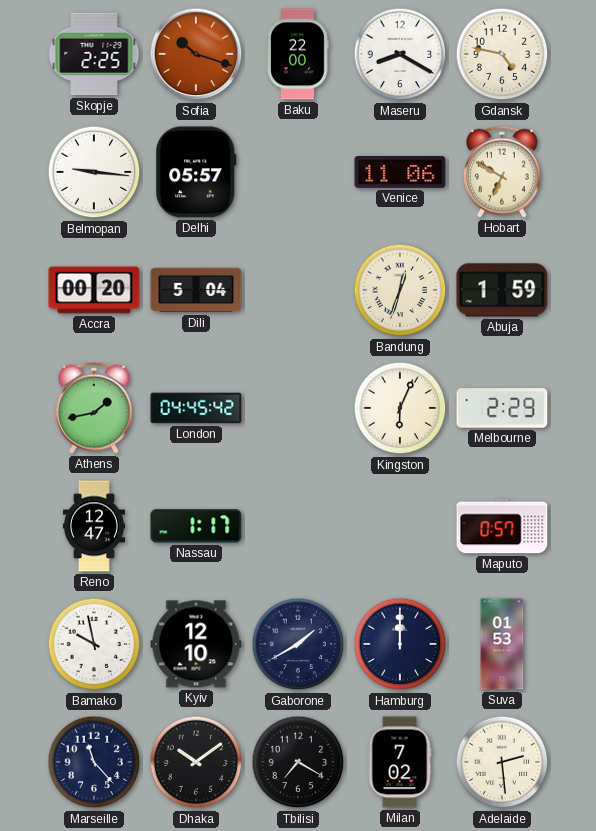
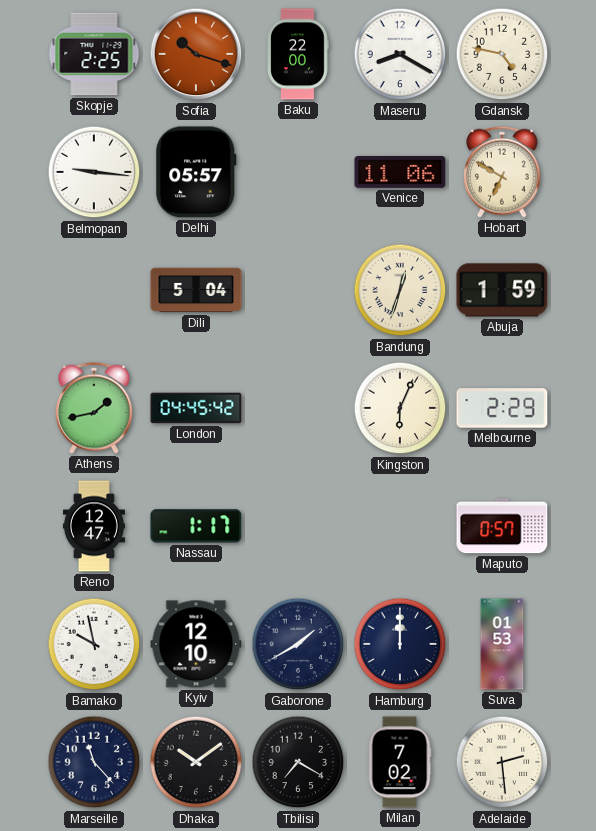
Accra: 00:20 -> none (94, 290)
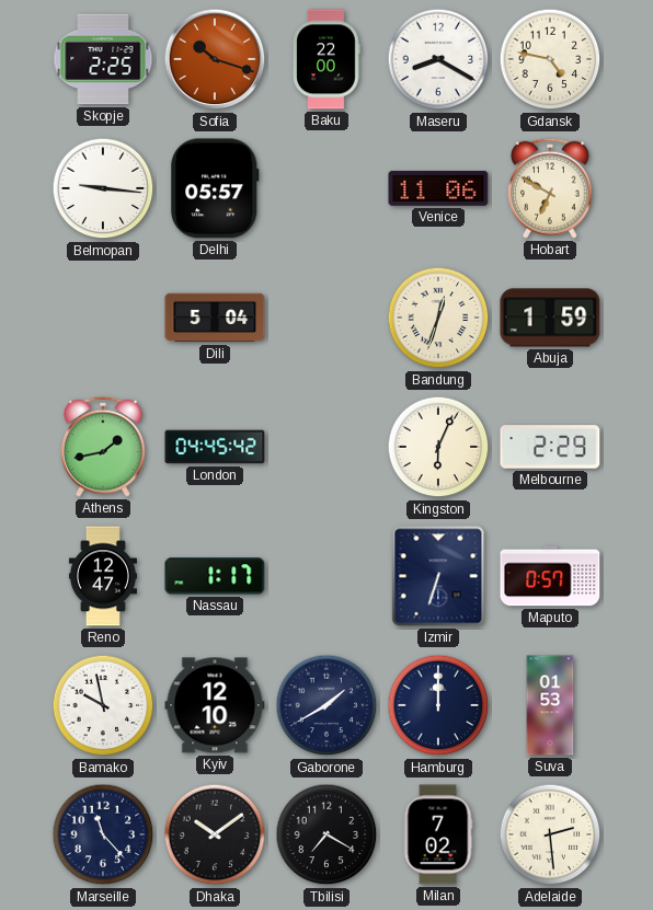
Izmir: none -> 6:33 (438, 576)
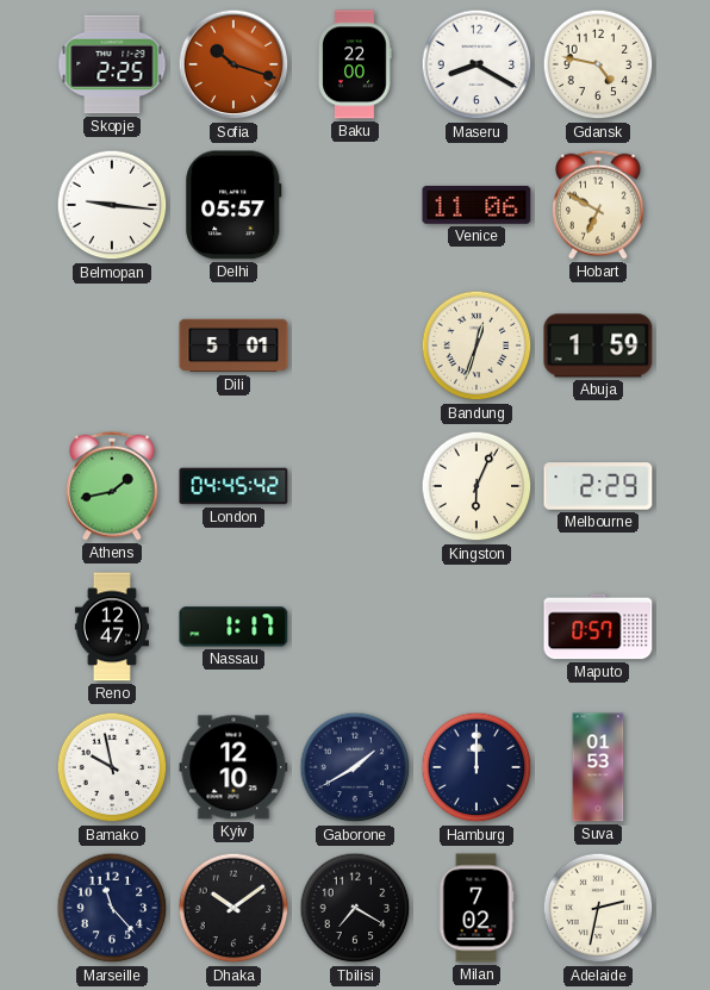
Dili: 5:04 -> 5:01 (233, 345)
Izmir: 6:33 -> none (438, 576)
Adelaide: 2:29 -> 2:32 (598, 908)
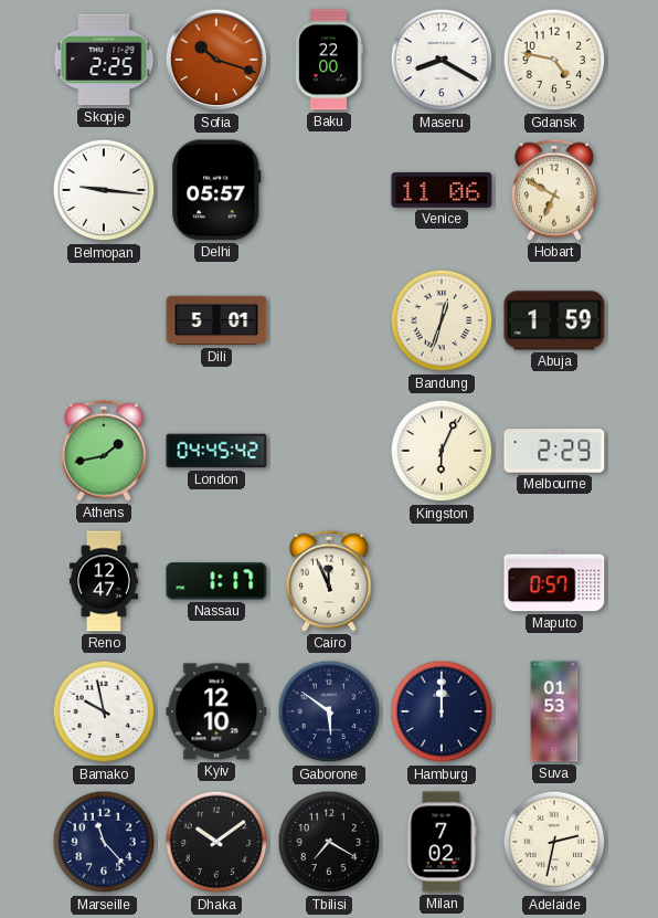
Cairo: none -> 11:56 (330, 581)
Gaborone: 1:40 -> 5:51 (329, 711)
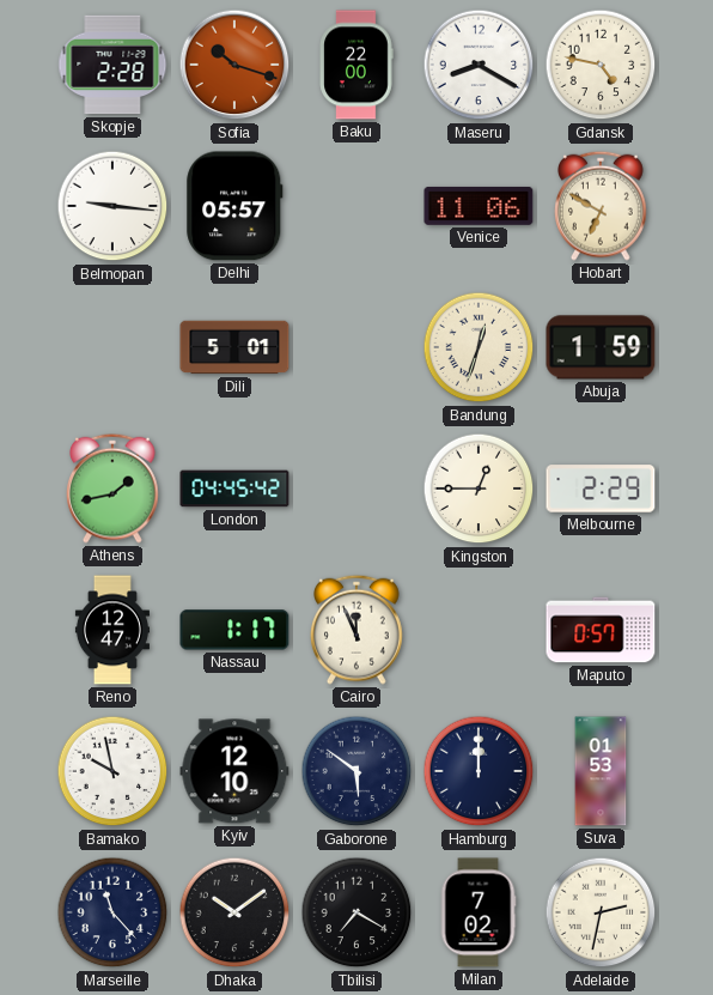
Skopje: 2:25 -> 2:28 (112, 65)
Kingston: 6:04 -> 12:45 (479, 489)
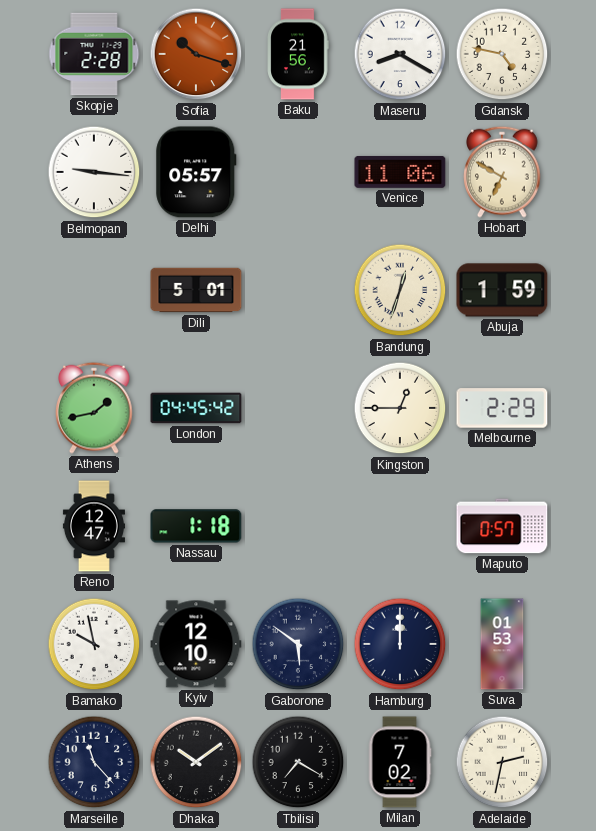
Baku: 22:00 -> 21:56 (298, 54)
Nassau: 1:17 -> 1:18 (196, 526)
Cairo: 11:56 -> none (358, 630)
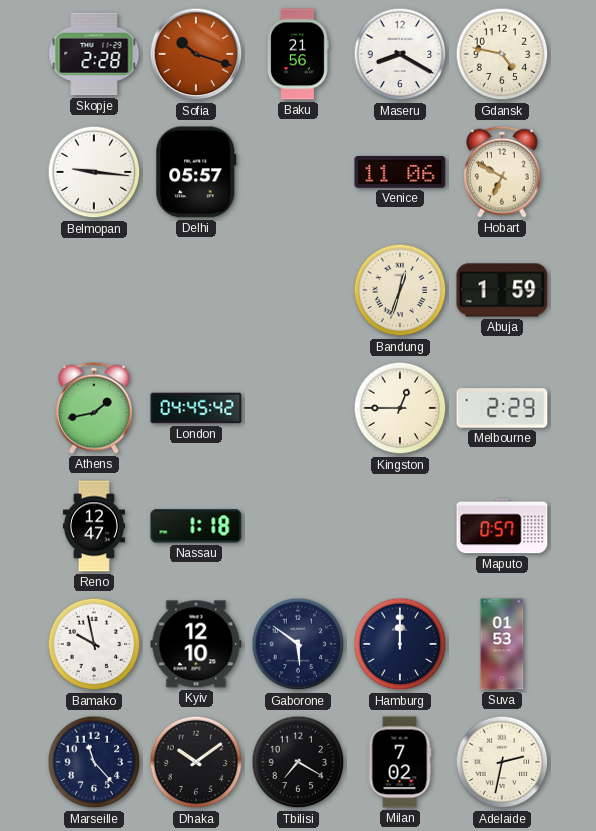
Dili: 5:01 -> none (196, 290)
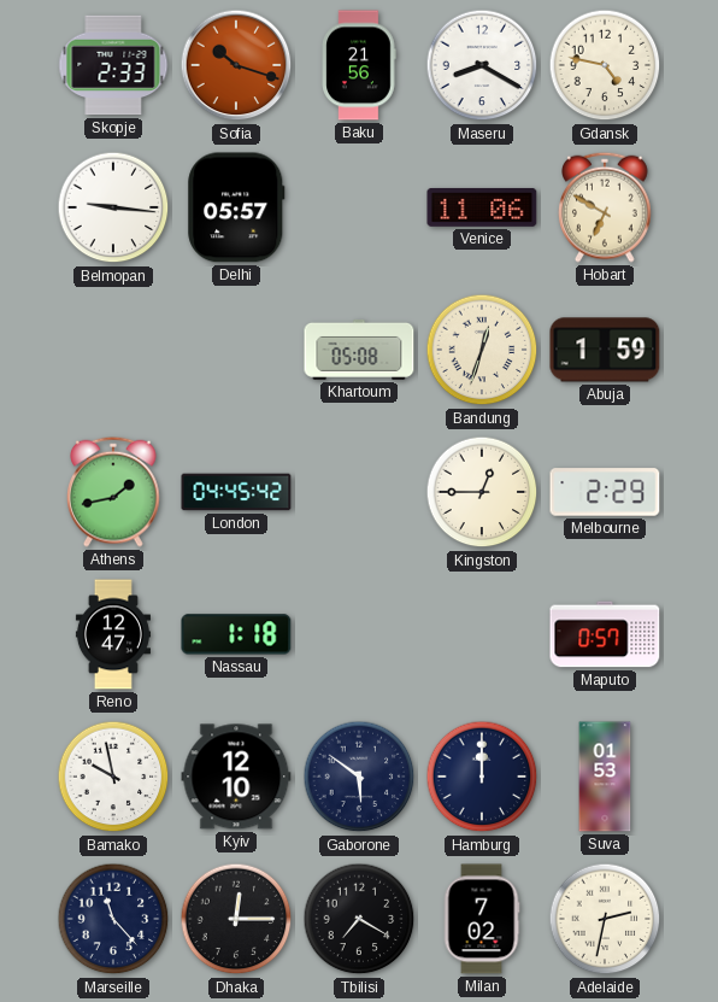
Skopje: 2:28 -> 2:33 (113, 65)
Khartoum: none -> 05:08 (359, 350)
Dhaka: 10:09 -> 12:15 (236, 919)
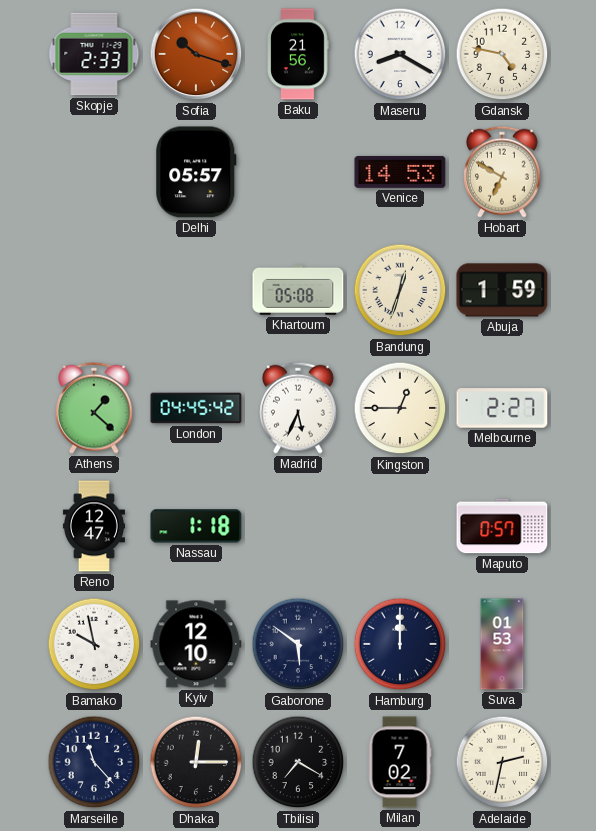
Belmopan: 9:16 -> none (113, 207)
Venice: 11:06 -> 14:53 (400, 172)
Athens: 1:43 -> 1:22 (95, 408)
Madrid: none -> 5:34 (299, 408)
Melbourne: 2:29 -> 2:27 (502, 408)
